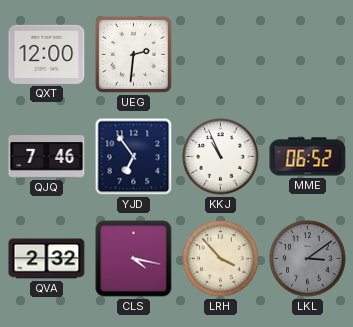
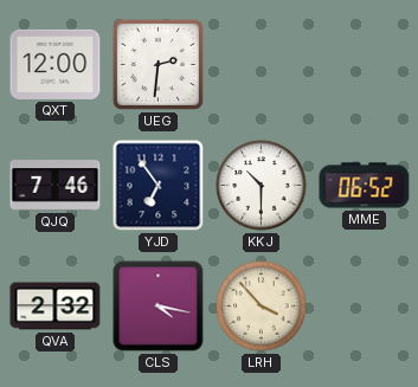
KKJ: 10:56 -> 10:30 (262, 186)
LKL: 3:09 -> none (308, 259)
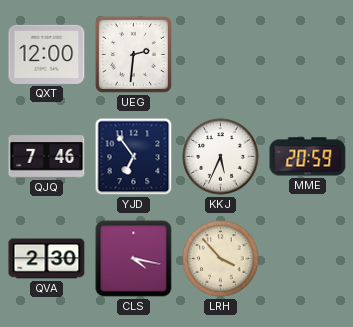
KKJ: 10:30 -> 5:34 (221, 157)
MME: 06:52 -> 20:59 (308, 157)
QVA: 2:32 -> 2:30 (47, 259)
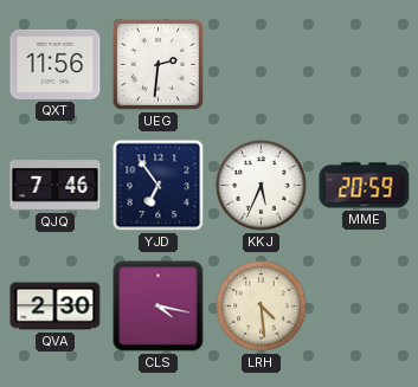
QXT: 12:00 -> 11:56 (56, 64)
LRH: 3:53 -> 4:29 (262, 307)
